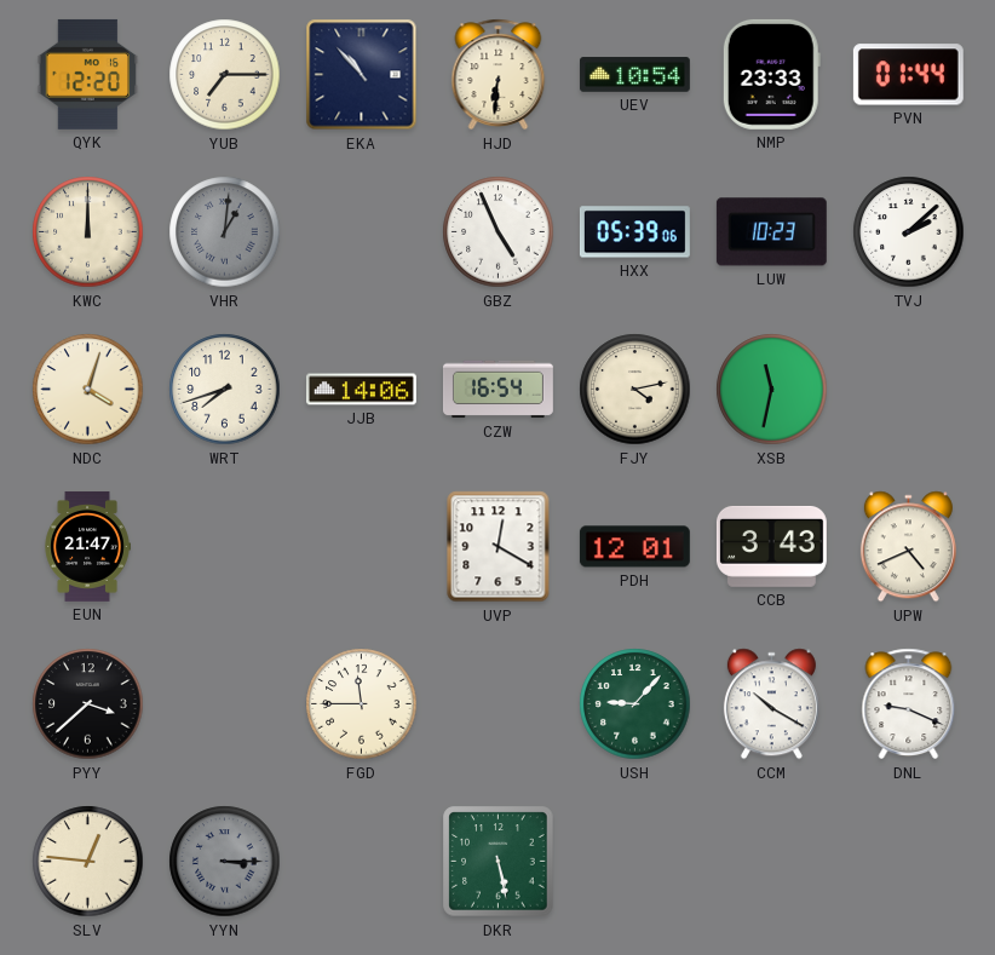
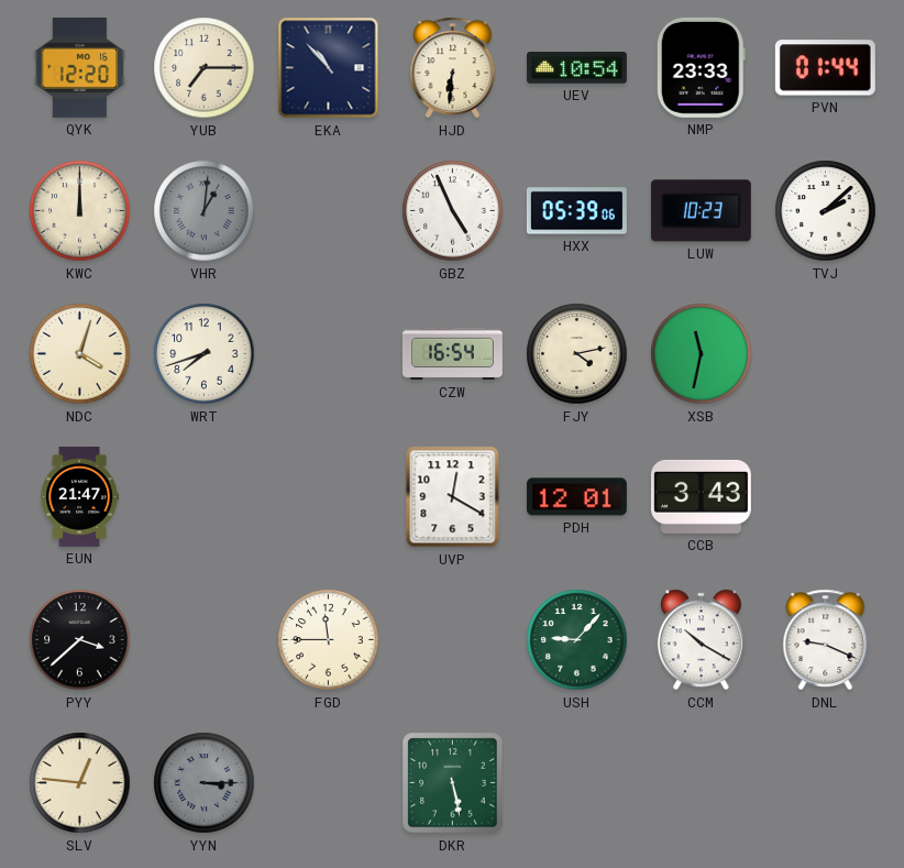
JJB: 14:06 -> none (361, 390)
UPW: 4:41 -> none (908, 547)
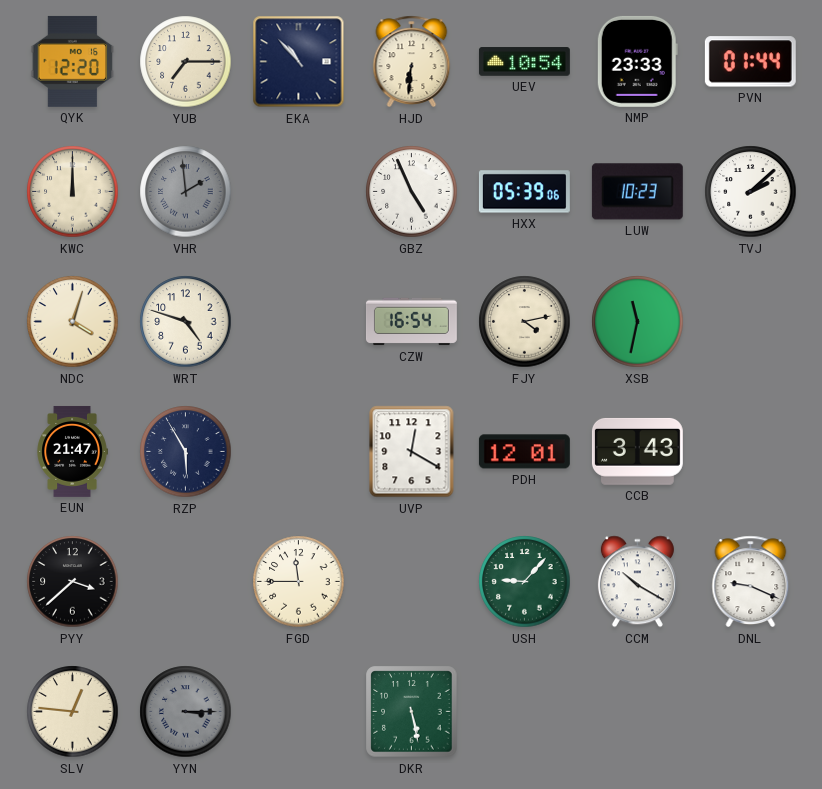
VHR: 1:01 -> 1:59 (186, 192)
WRT: 7:42 -> 4:48 (186, 322)
RZP: none -> 5:55 (186, 452)
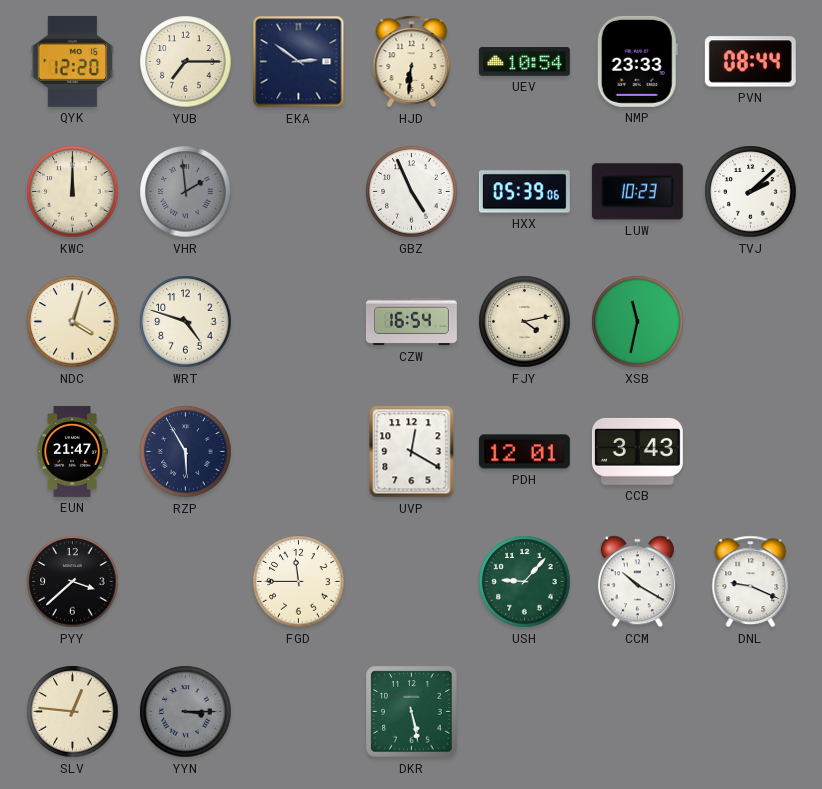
EKA: 10:53 -> 2:51 (299, 62)
PVN: 01:44 -> 08:44 (750, 62)
